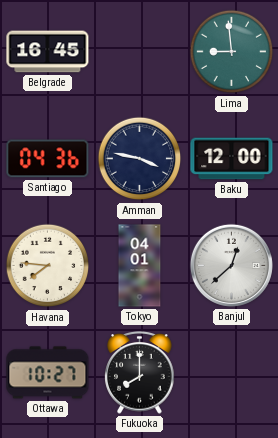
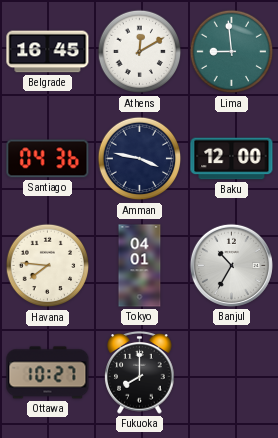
Athens: none -> 12:10 (140, 52)
Banjul: 12:38 -> 10:35 (231, 265)
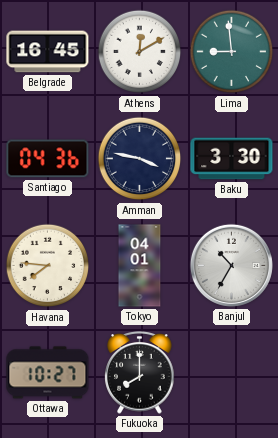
Baku: 12:00 -> 3:30 (232, 159)
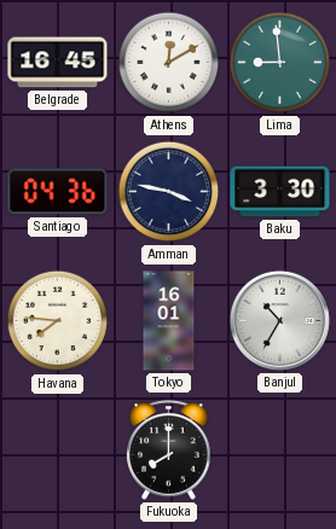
Tokyo: 04:01 -> 16:01 (169, 321)
Ottawa: 10:27 -> none (48, 373)
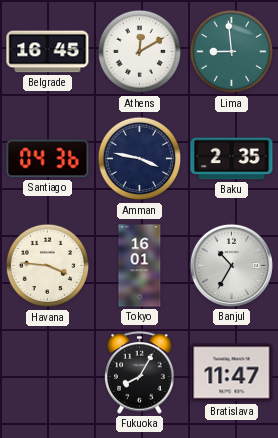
Baku: 3:30 -> 2:35 (232, 159)
Havana: 7:46 -> 3:46 (48, 266)
Fukuoka: 8:00 -> 8:05 (140, 373)
Bratislava: none -> 11:47 (232, 373)
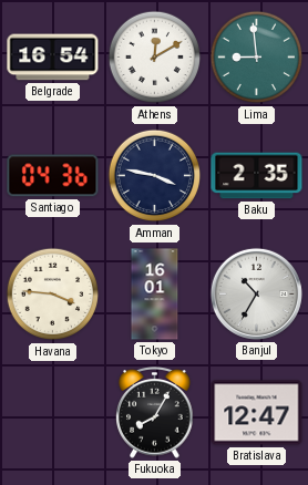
Belgrade: 16:45 -> 16:54 (53, 58)
Bratislava: 11:47 -> 12:47 (257, 413)
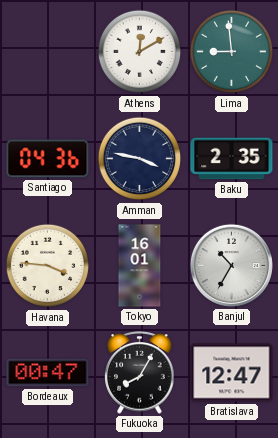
Belgrade: 16:54 -> none (53, 58)
Bordeaux: none -> 00:47 (48, 373)
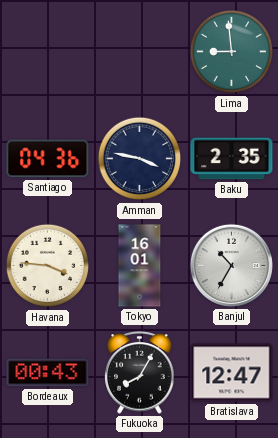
Athens: 12:10 -> none (140, 52)
Bordeaux: 00:47 -> 00:43 (48, 373)
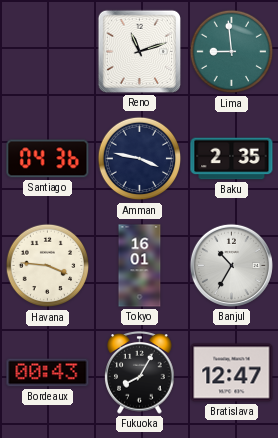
Reno: none -> 11:12 (139, 51)
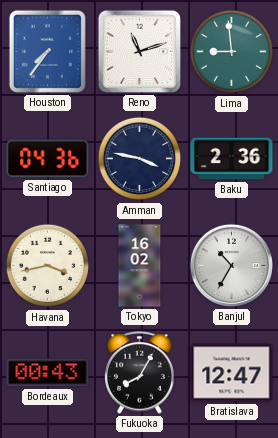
Houston: none -> 7:36 (47, 51)
Baku: 2:35 -> 2:36 (232, 159)
Havana: 3:46 -> 3:43 (48, 266)
Tokyo: 16:01 -> 16:02 (140, 266)
